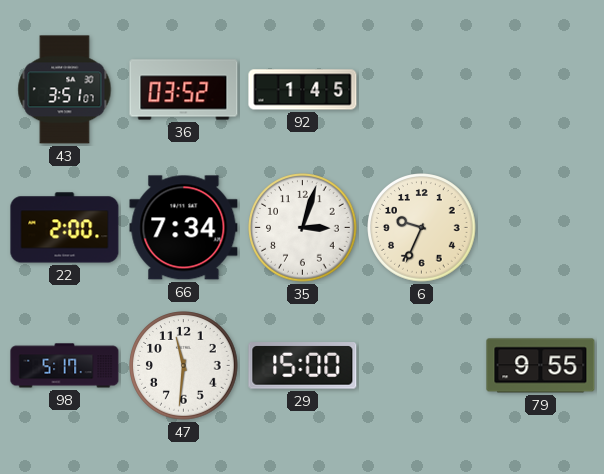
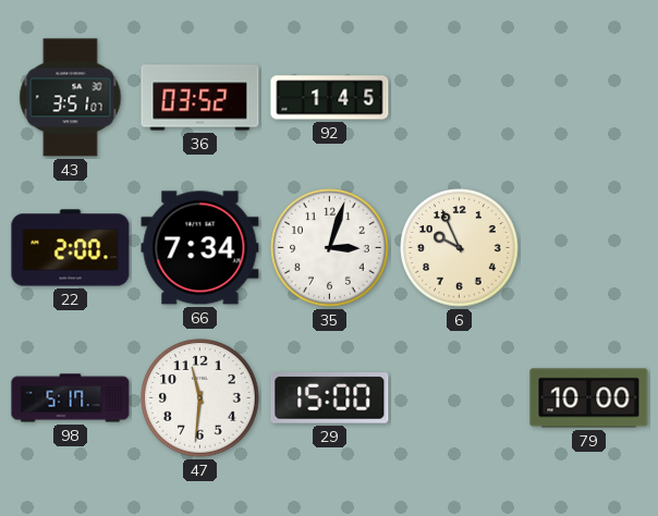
6: 9:34 -> 9:56 (460, 248)
79: 9:55 -> 10:00 (589, 398)
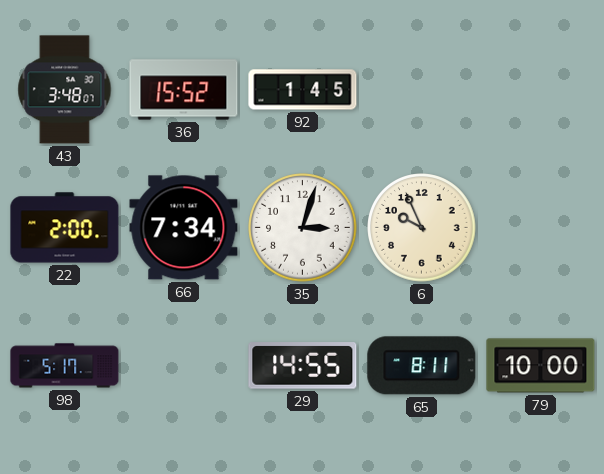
43: 3:51 -> 3:48 (65, 90)
36: 03:52 -> 15:52 (184, 90)
47: 11:31 -> none (200, 398)
29: 15:00 -> 14:55 (303, 366)
65: none -> 8:11 (422, 366)
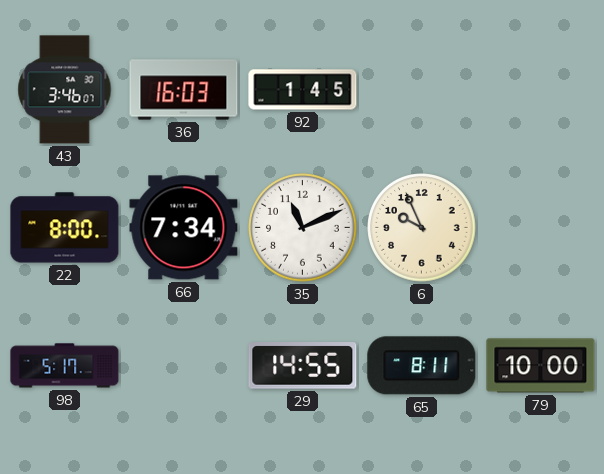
43: 3:48 -> 3:46 (65, 90)
36: 15:52 -> 16:03 (184, 90)
22: 2:00 -> 8:00 (65, 228)
35: 3:03 -> 11:11 (303, 228)
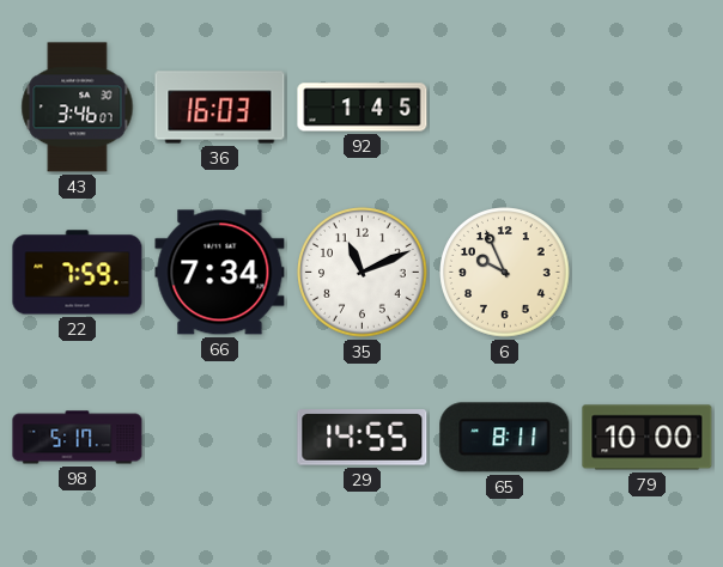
22: 8:00 -> 7:59 (78, 273)
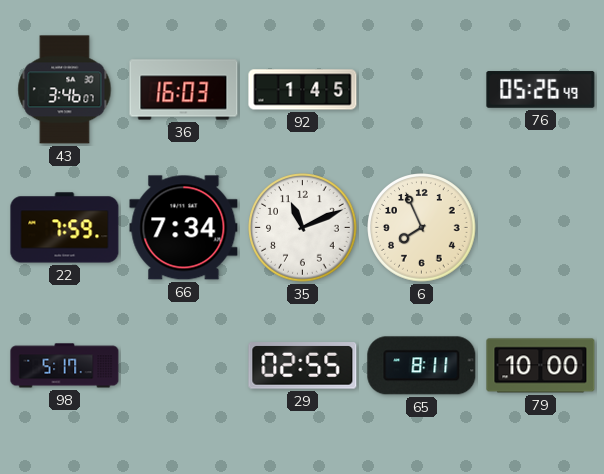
76: none -> 05:26 (541, 90)
6: 9:56 -> 7:56 (422, 228)
29: 14:55 -> 02:55 (303, 366)
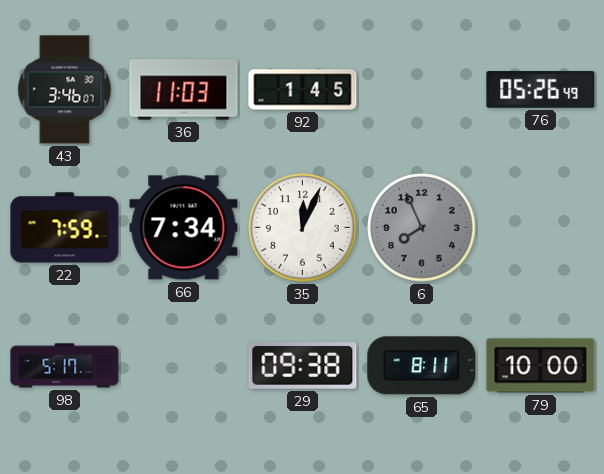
36: 16:03 -> 11:03 (184, 90)
35: 11:11 -> 12:04 (303, 228)
6 dial: cream -> grey (422, 228)
29: 02:55 -> 09:38 (303, 366)
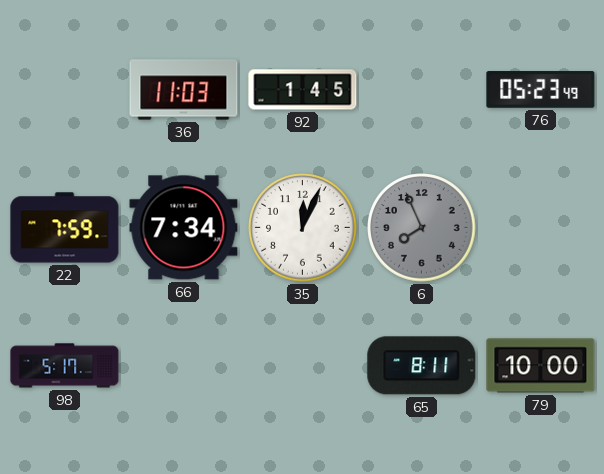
43: 3:46 -> none (65, 90)
76: 05:26 -> 05:23 (541, 90)
29: 09:38 -> none (303, 366)
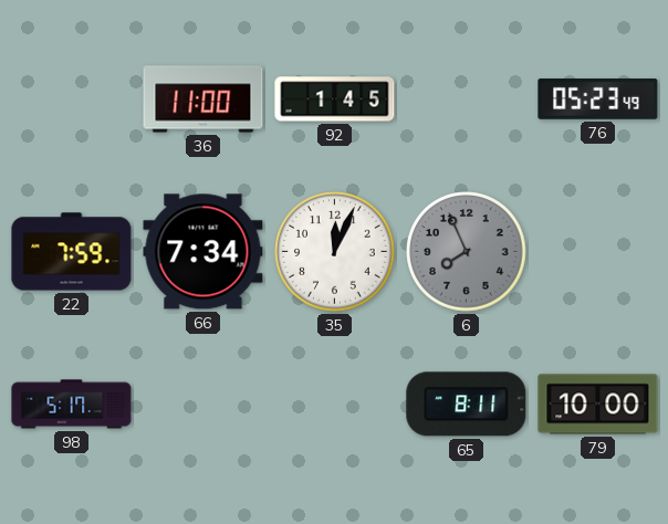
36: 11:03 -> 11:00 (203, 99)
